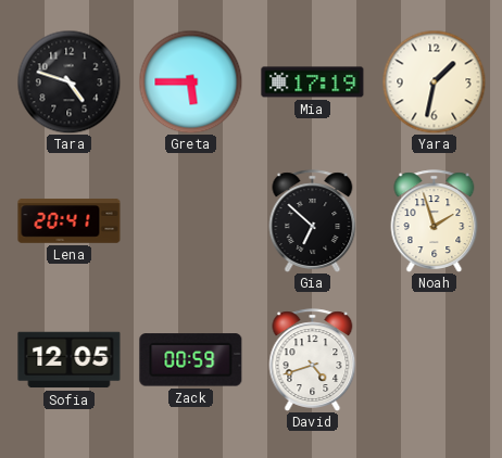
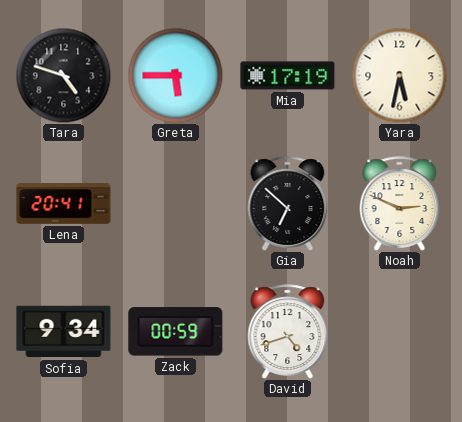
Yara: 1:32 -> 5:32 (399, 75)
Noah: 1:57 -> 2:49 (400, 204)
Sofia: 12:05 -> 9:34 (64, 332)
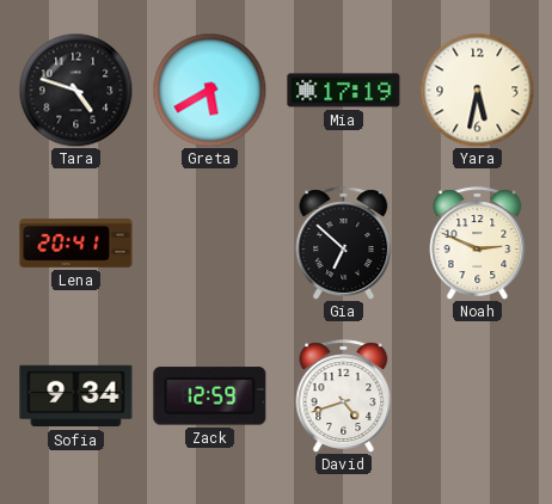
Greta: 5:45 -> 5:40 (209, 90)
Zack: 00:59 -> 12:59 (210, 397)
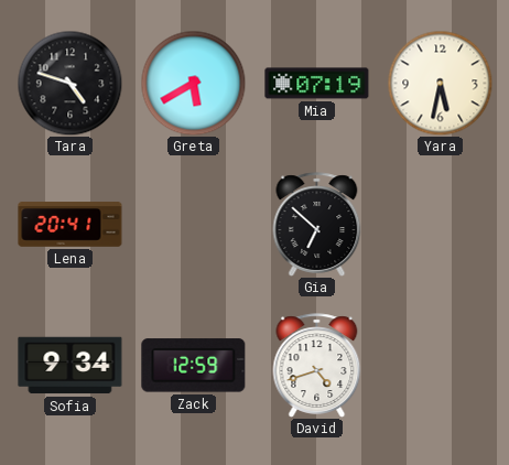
Mia: 17:19 -> 07:19 (317, 84)
Noah: 2:49 -> none (478, 244)
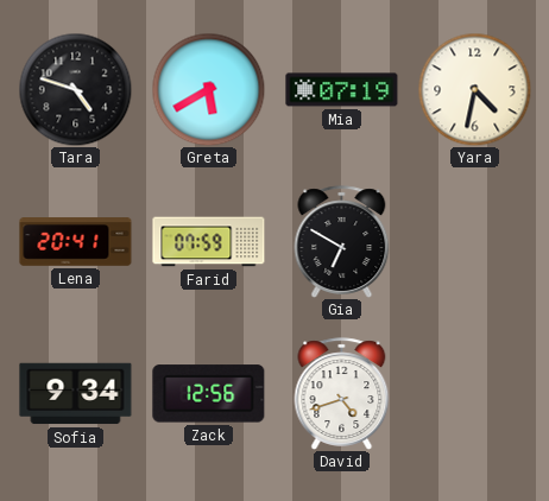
Yara: 5:32 -> 4:32 (474, 89)
Farid: none -> 07:59 (209, 242)
Gia: 6:52 -> 6:50 (342, 242)
Zack: 12:59 -> 12:56 (209, 394)
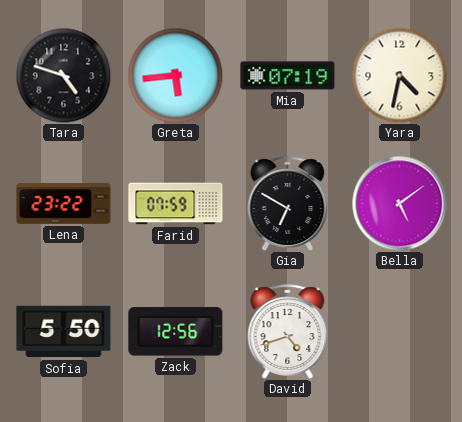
Greta: 5:40 -> 5:44 (175, 75)
Lena: 20:41 -> 23:22 (64, 204)
Bella: none -> 5:09 (399, 203)
Sofia: 9:34 -> 5:50 (64, 332)
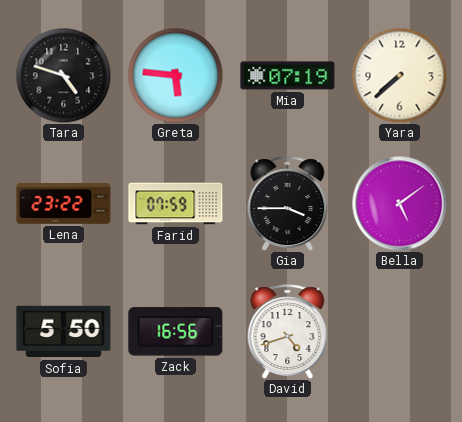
Greta: 5:44 -> 5:46 (175, 75)
Yara: 4:32 -> 7:38 (399, 75)
Gia: 6:50 -> 3:45 (288, 204)
Zack: 12:56 -> 16:56 (176, 332)
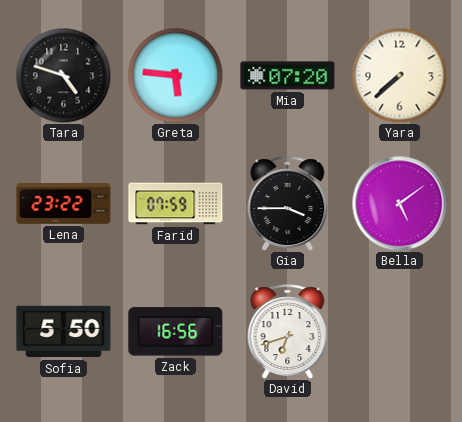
Mia: 07:19 -> 07:20 (288, 76)
David: 4:42 -> 6:42 (288, 332)
